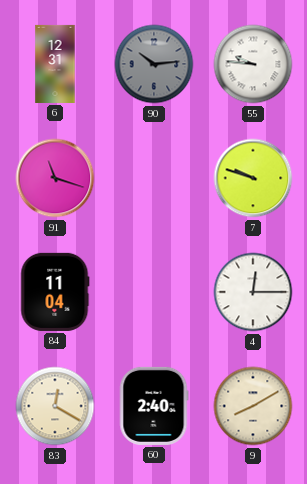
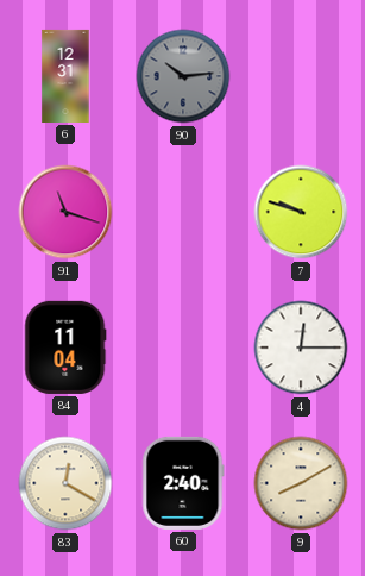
55: 9:46 -> none (253, 64)
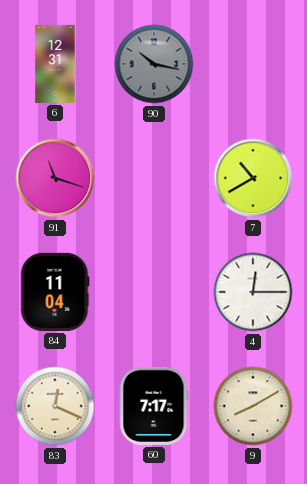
90: 10:14 -> 10:17 (154, 64)
7: 9:48 -> 10:40 (253, 178)
83: 12:20 -> 12:19 (55, 406)
60: 2:40 -> 7:17 (154, 406)
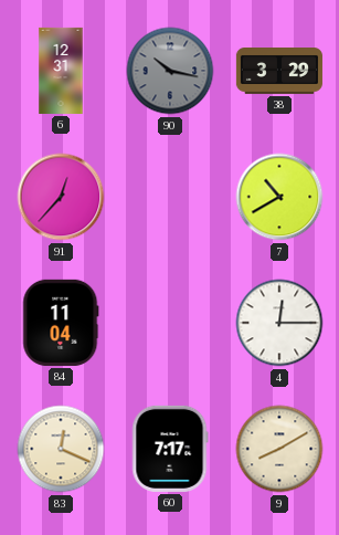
38: none -> 3:29 (279, 72)
91: 11:18 -> 12:37 (61, 197)
